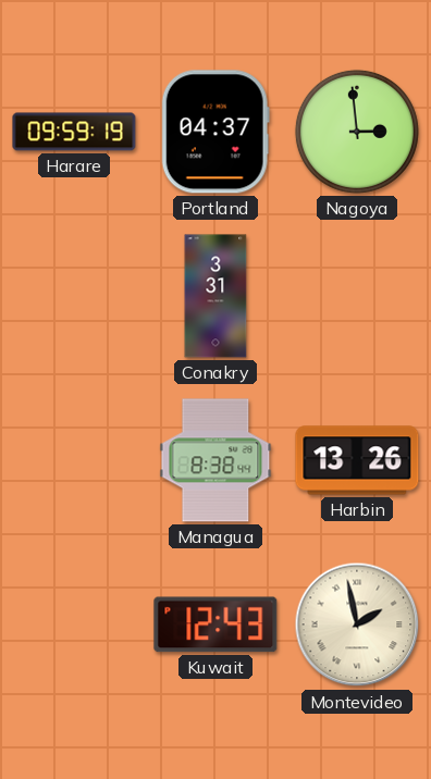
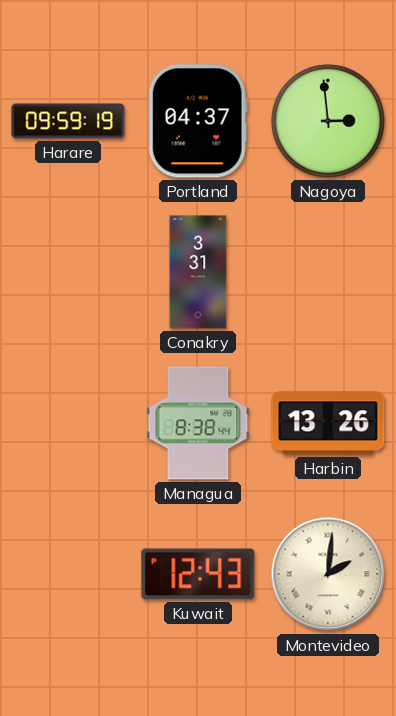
Montevideo: 1:58 -> 2:01 (328, 574)
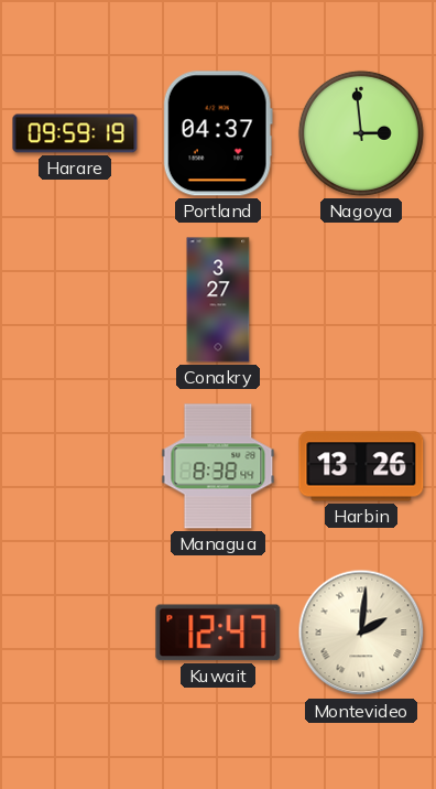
Conakry: 3:31 -> 3:27 (218, 300)
Kuwait: 12:43 -> 12:47 (218, 633)
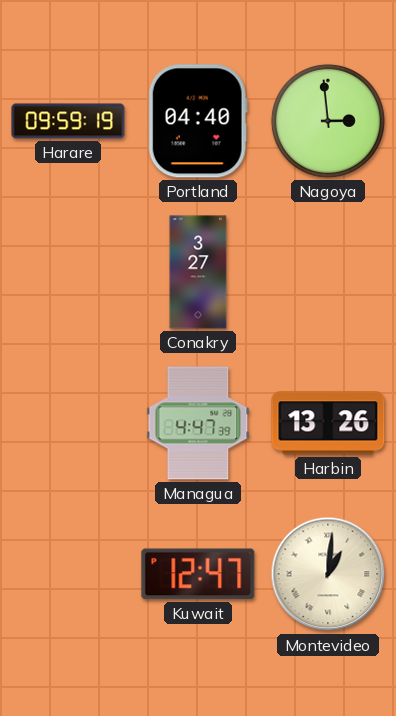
Portland: 04:37 -> 04:40 (198, 121)
Managua: 8:38 -> 4:47 (198, 423)
Montevideo: 2:01 -> 1:01 (328, 574)
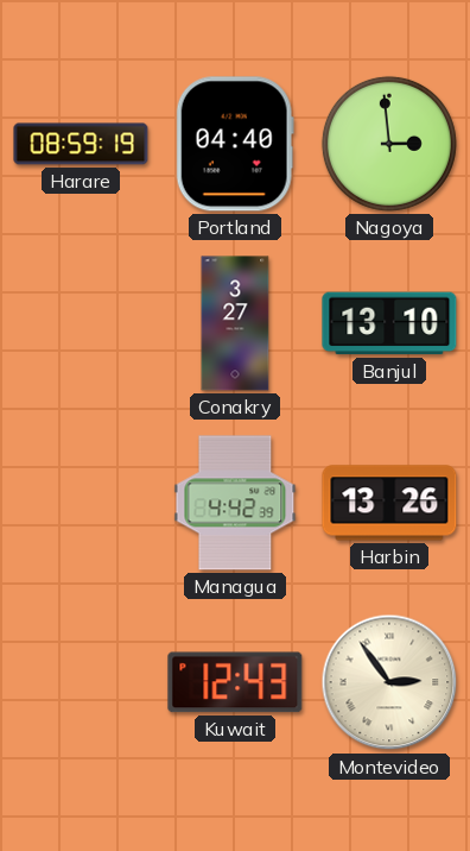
Harare: 09:59 -> 08:59 (81, 144)
Banjul: none -> 13:10 (389, 323)
Managua: 4:47 -> 4:42 (235, 503)
Kuwait: 12:47 -> 12:43 (235, 682)
Montevideo: 1:01 -> 2:54 (389, 682)
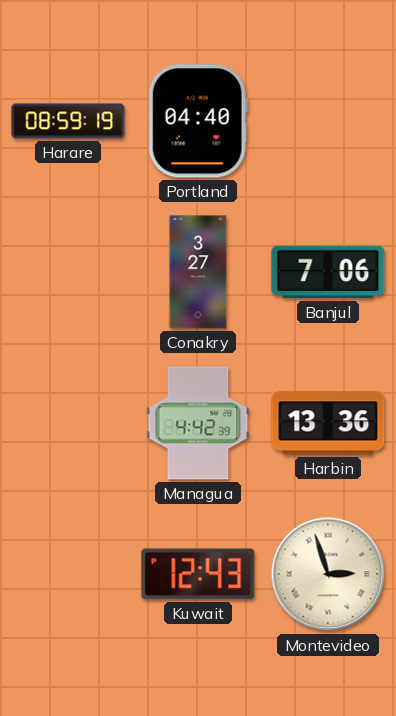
Nagoya: 2:59 -> none (389, 144)
Banjul: 13:10 -> 7:06 (328, 272)
Harbin: 13:26 -> 13:36 (328, 423)
Montevideo: 2:54 -> 2:57 (328, 574)
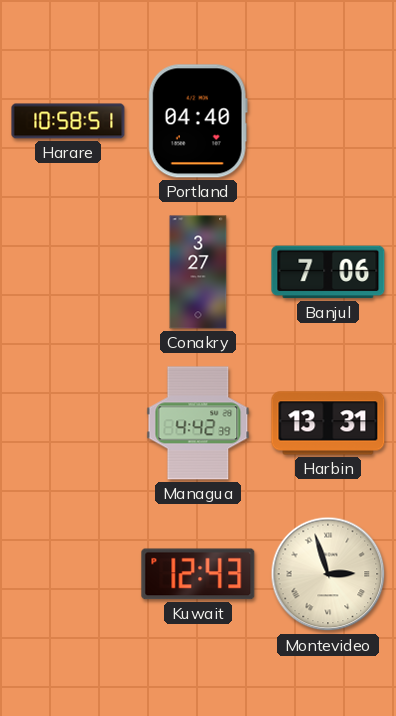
Harare: 08:59 -> 10:58 (68, 121)
Harbin: 13:36 -> 13:31 (328, 423)
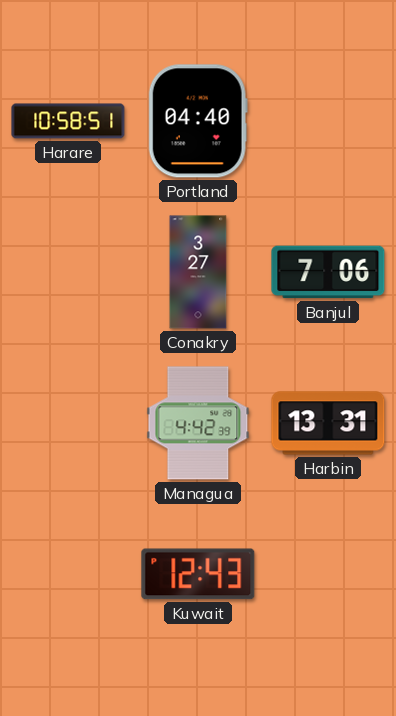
Montevideo: 2:57 -> none (328, 574)
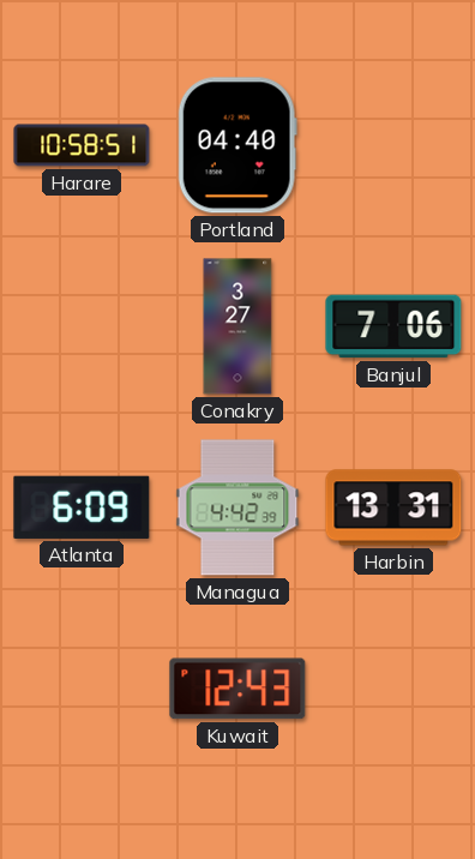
Atlanta: none -> 6:09 (82, 507)
